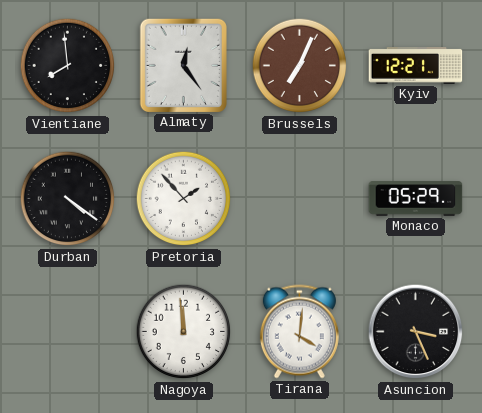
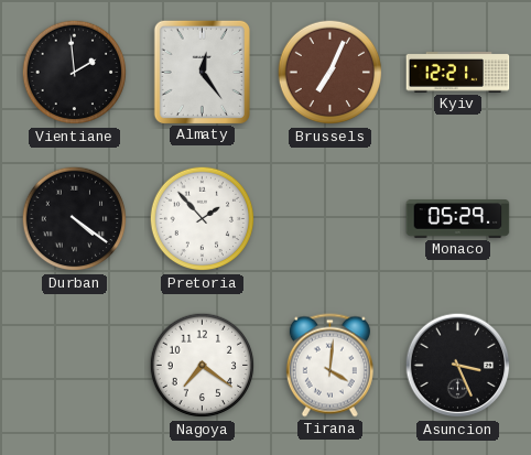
Vientiane: 7:59 -> 1:59 (75, 73)
Nagoya: 11:59 -> 7:21 (203, 366)
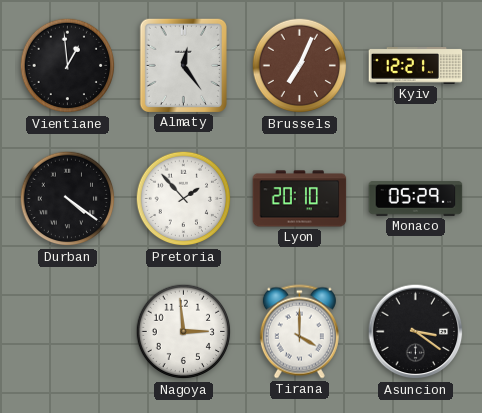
Vientiane: 1:59 -> 12:59 (68, 66)
Lyon: none -> 20:10 (300, 199)
Nagoya: 7:21 -> 2:59 (184, 332)
Tirana: 4:01 -> 4:00 (299, 332)
Asuncion: 3:26 -> 3:21 (416, 332)
